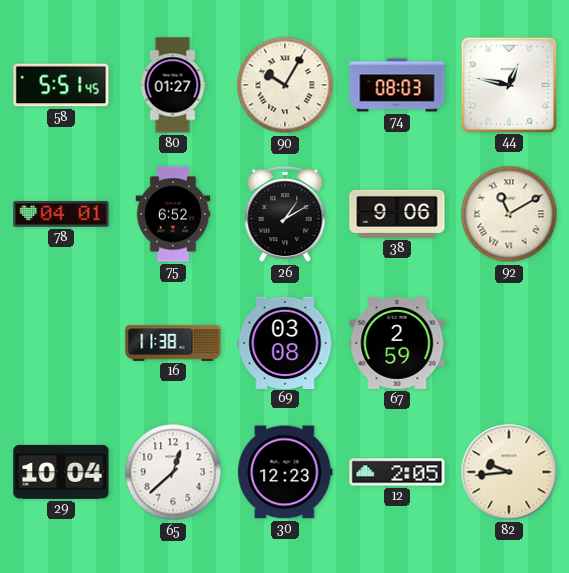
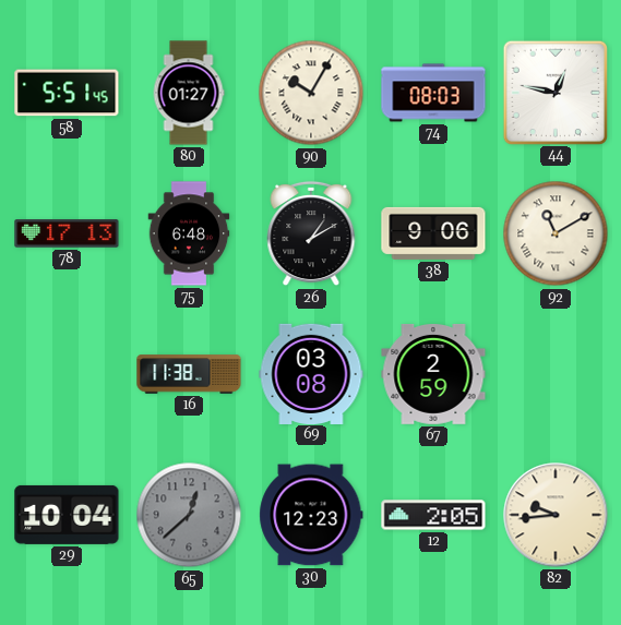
78: 04:01 -> 17:13 (67, 233)
75: 6:52 -> 6:48 (189, 233)
65 dial: white -> grey (189, 515)
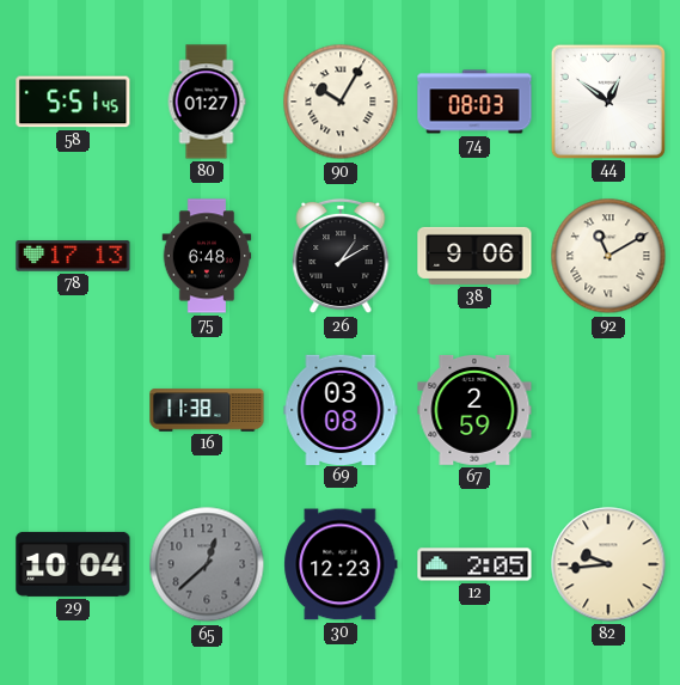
44: 12:47 -> 12:51 (607, 100)
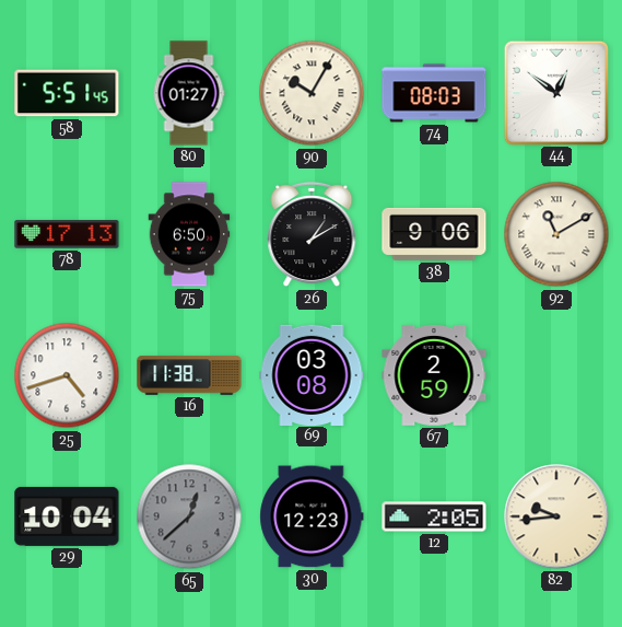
75: 6:48 -> 6:50 (189, 234)
25: none -> 4:42 (67, 375)
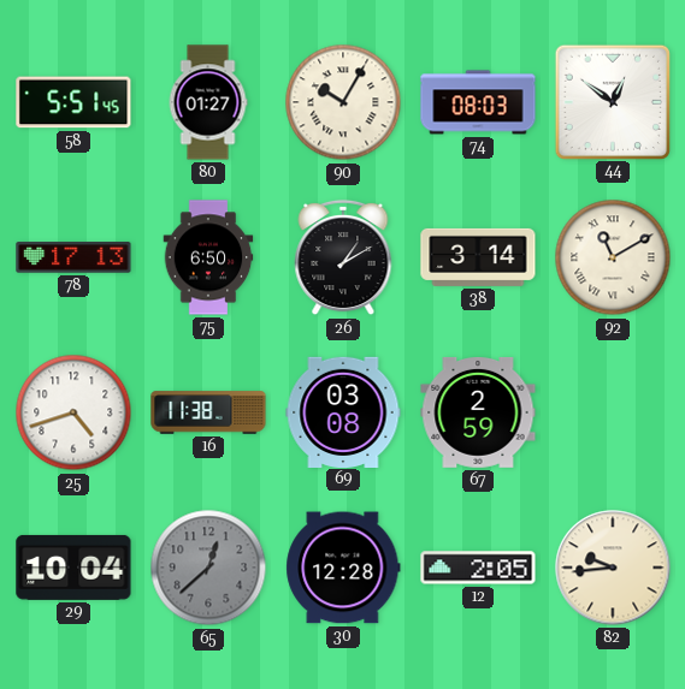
38: 9:06 -> 3:14 (478, 257)
30: 12:23 -> 12:28 (343, 568)
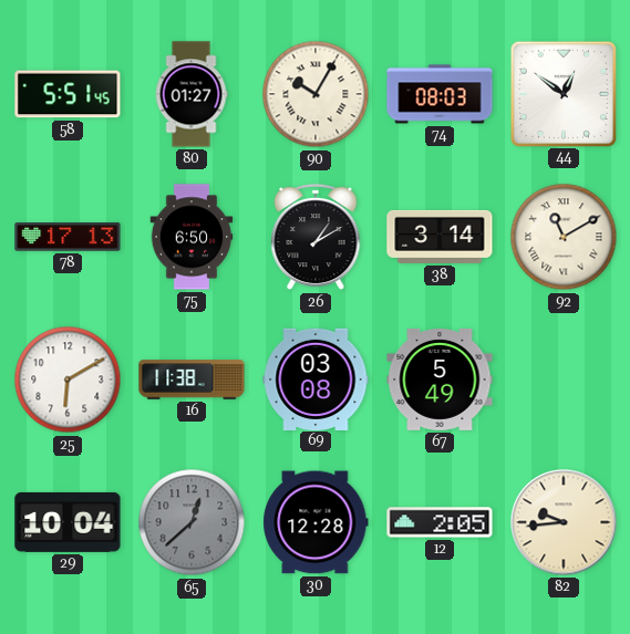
25: 4:42 -> 6:10 (68, 380)
67: 2:59 -> 5:49 (440, 380)
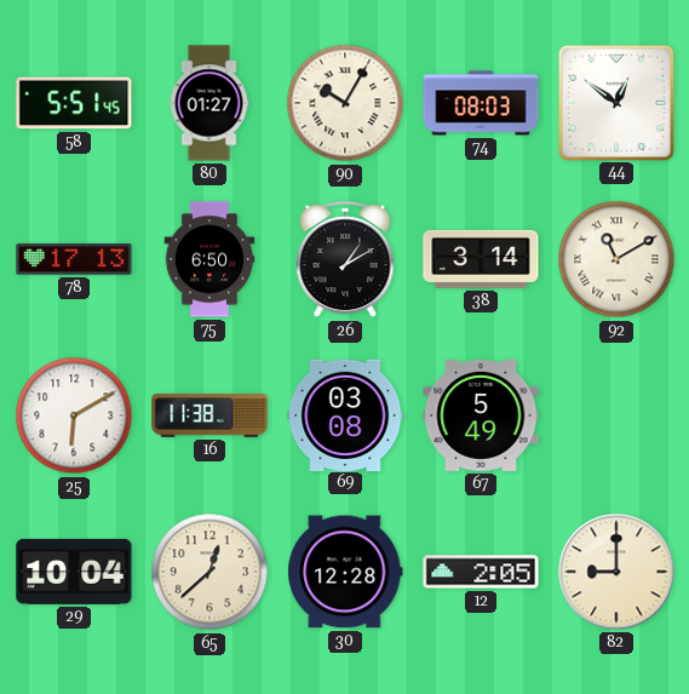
65 dial: grey -> cream (209, 572)
82: 9:44 -> 9:00 (616, 572)
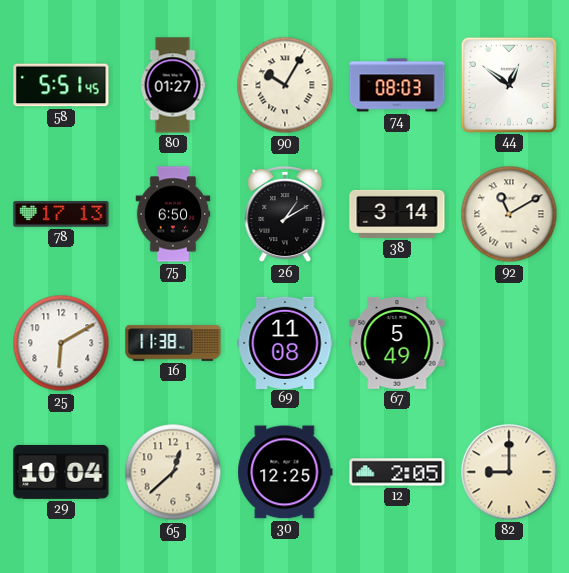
69: 03:08 -> 11:08 (285, 342)
30: 12:28 -> 12:25 (285, 472)
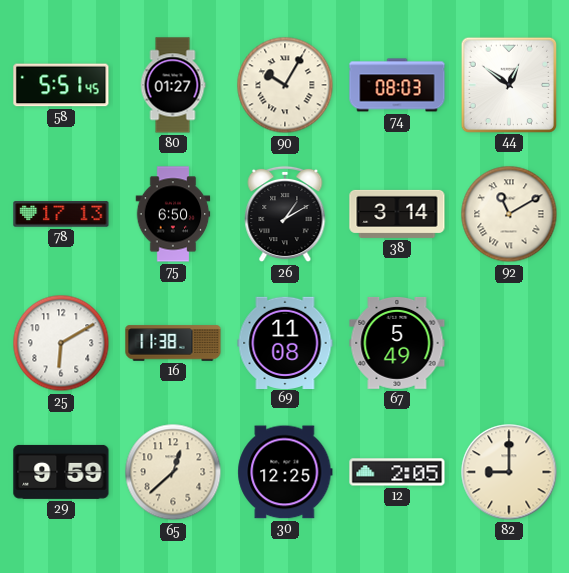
29: 10:04 -> 9:59 (61, 472)
